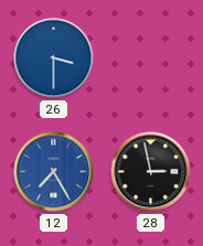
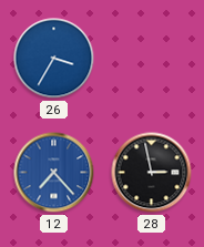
26: 3:30 -> 3:35 (54, 59)
12: 7:25 -> 7:23 (54, 173)
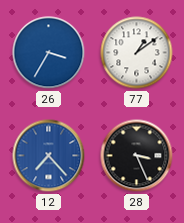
77: none -> 1:09 (137, 53)
28: 2:58 -> 3:26 (137, 156)
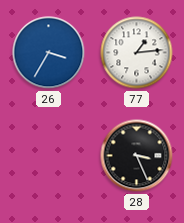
77: 1:09 -> 1:14 (137, 53)
12: 7:23 -> none (49, 156)
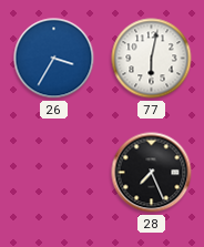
77: 1:14 -> 6:02 (152, 59)
28: 3:26 -> 7:26 (152, 173)
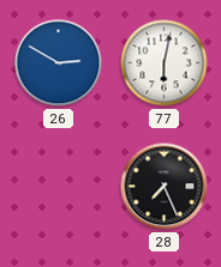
26: 3:35 -> 2:50 (59, 63)
